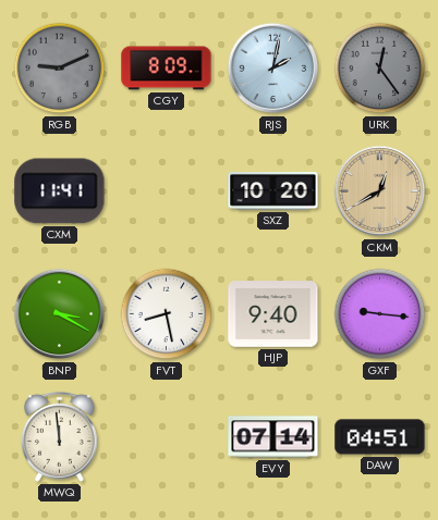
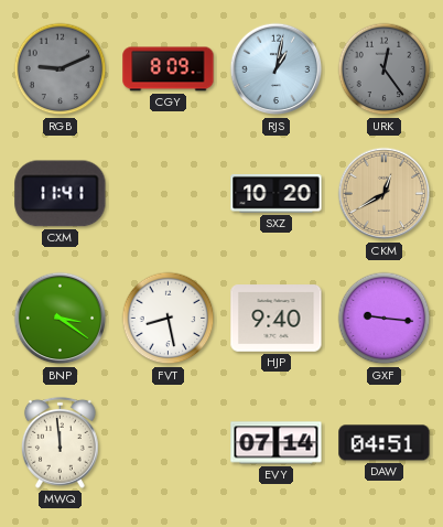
RJS: 2:02 -> 1:02 (277, 69)
BNP: 3:20 -> 3:21 (61, 319)
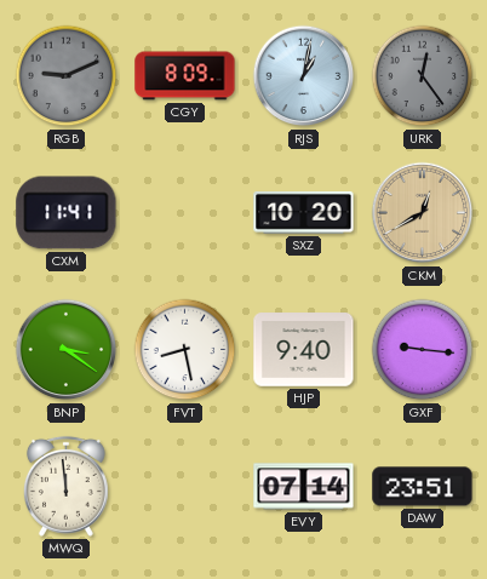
DAW: 04:51 -> 23:51 (423, 487)
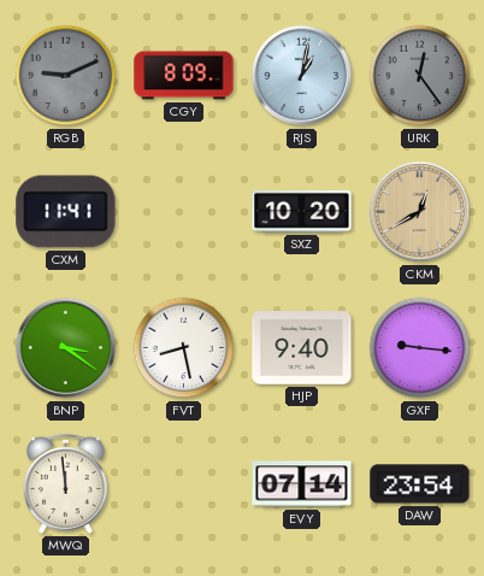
DAW: 23:51 -> 23:54 (420, 484)
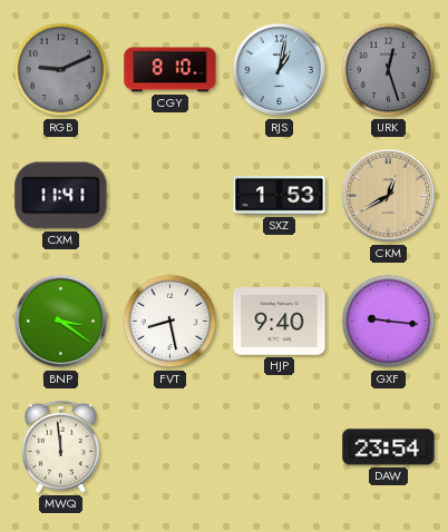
CGY: 8:09 -> 8:10 (171, 70)
URK: 12:24 -> 12:27 (389, 70)
SXZ: 10:20 -> 1:53 (280, 196)
EVY: 07:14 -> none (302, 484)
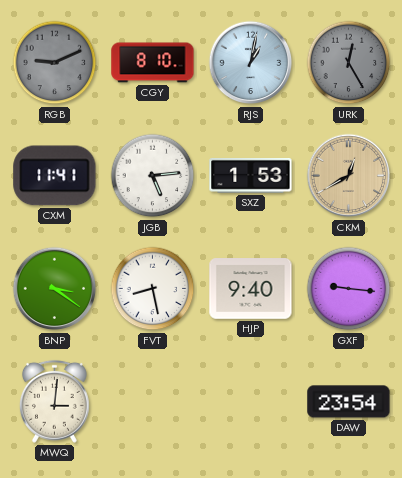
URK: 12:27 -> 12:25 (349, 63)
JGB: none -> 5:14 (153, 176)
MWQ: 11:59 -> 3:01 (54, 401)
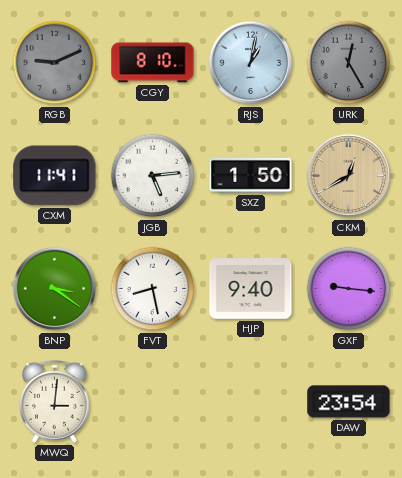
SXZ: 1:53 -> 1:50 (251, 176)
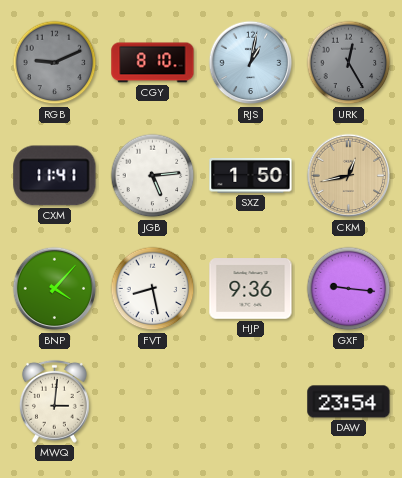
CKM: 12:40 -> 12:43 (349, 176)
BNP: 3:21 -> 4:07 (55, 289)
HJP: 9:40 -> 9:36 (251, 289)
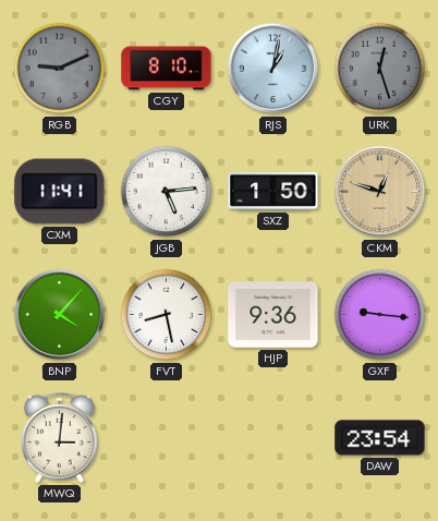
URK: 12:25 -> 12:27 (380, 69)
CKM: 12:43 -> 12:48 (380, 192)
